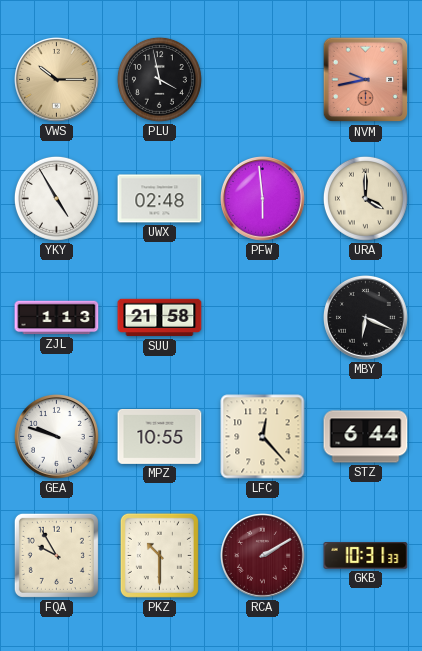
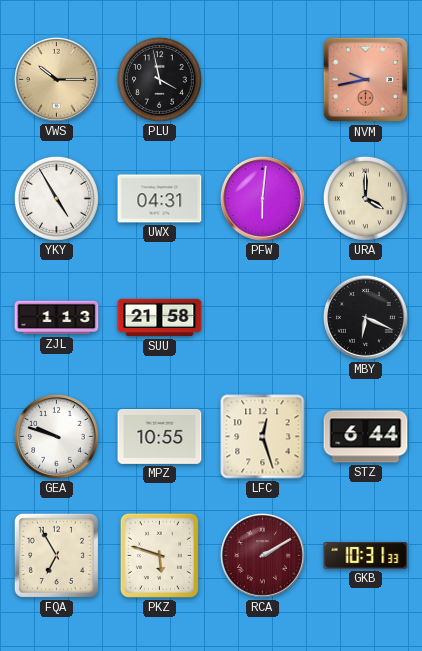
UWX: 02:48 -> 04:31 (160, 199)
PFW: 5:59 -> 6:01 (263, 199)
LFC: 12:23 -> 12:27 (263, 437)
FQA: 9:55 -> 6:55 (56, 555)
PKZ: 10:30 -> 5:48 (159, 555)
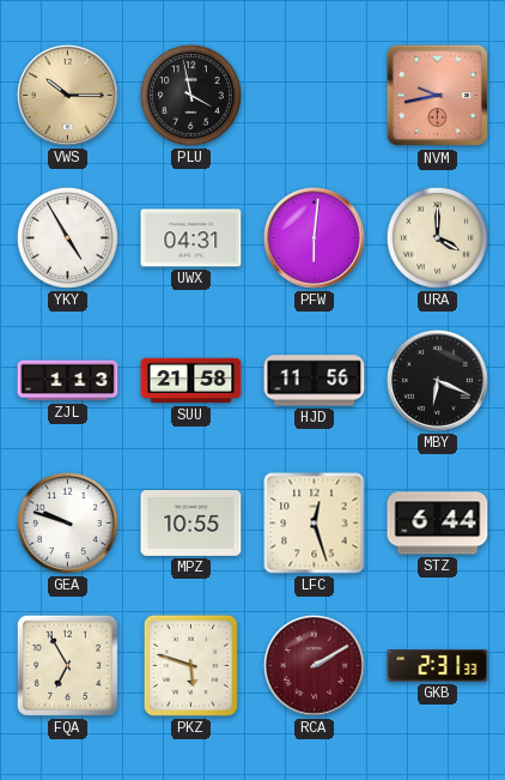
HJD: none -> 11:56 (315, 381)
GKB: 10:31 -> 2:31 (438, 666)
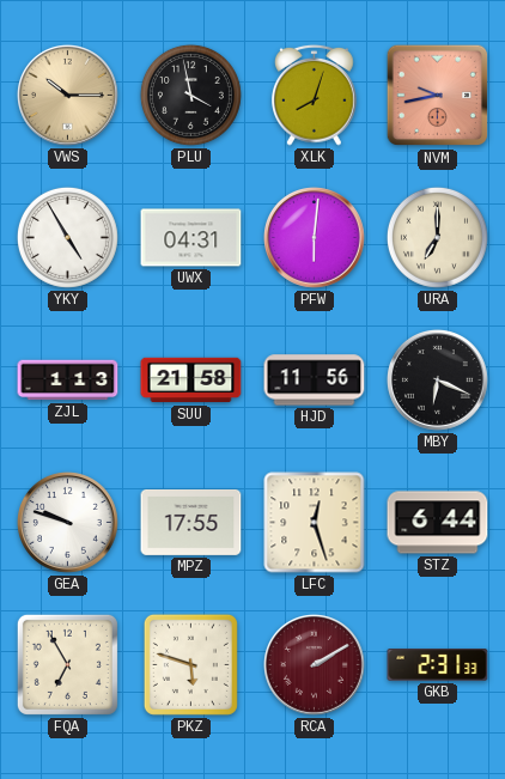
XLK: none -> 8:03 (315, 95)
URA: 4:00 -> 7:00 (437, 237)
MPZ: 10:55 -> 17:55 (191, 522)
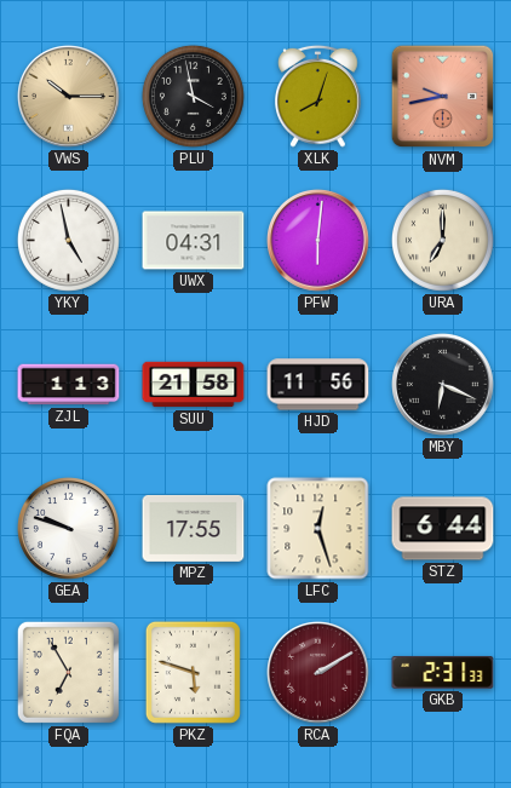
YKY: 4:55 -> 4:58 (68, 240)
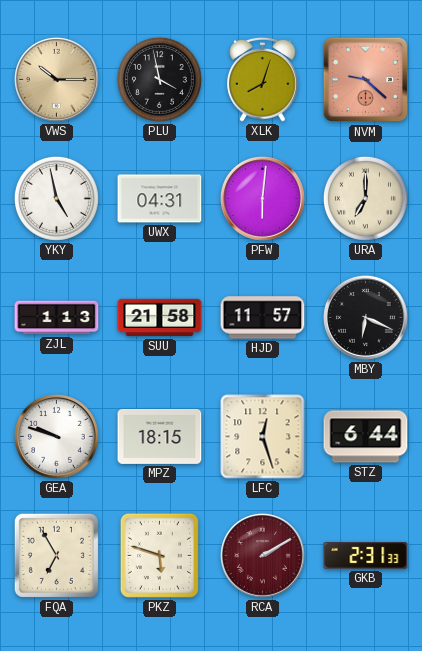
NVM: 9:43 -> 9:22 (366, 80)
HJD: 11:56 -> 11:57 (263, 318)
MPZ: 17:55 -> 18:15 (160, 436)
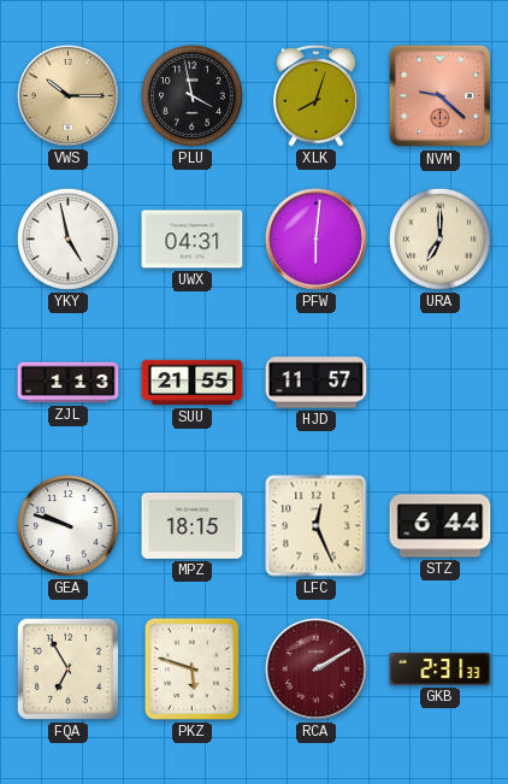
SUU: 21:58 -> 21:55 (193, 383)
MBY: 6:19 -> none (366, 318)
LFC: 12:27 -> 12:26 (317, 526)
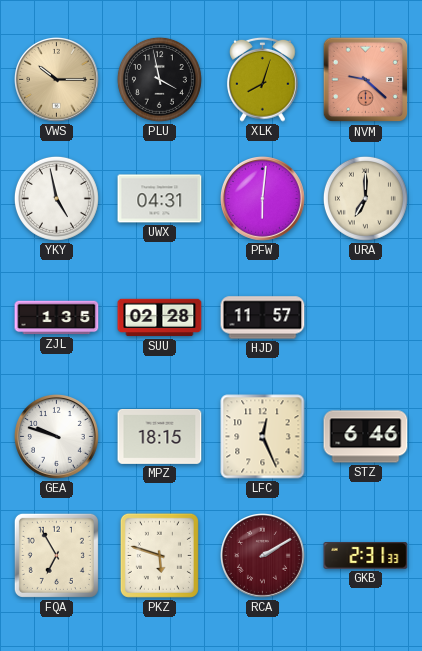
ZJL: 1:13 -> 1:35 (57, 318)
SUU: 21:55 -> 02:28 (160, 318)
STZ: 6:44 -> 6:46 (366, 437)
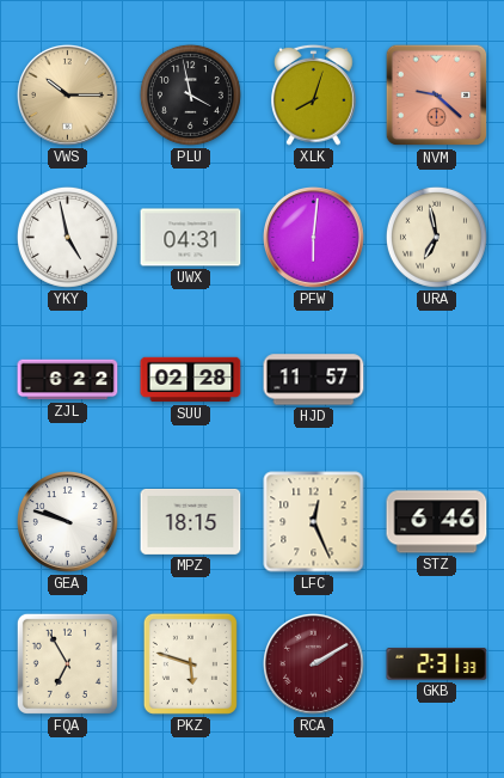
URA: 7:00 -> 6:58 (436, 237)
ZJL: 1:35 -> 6:22 (68, 380)
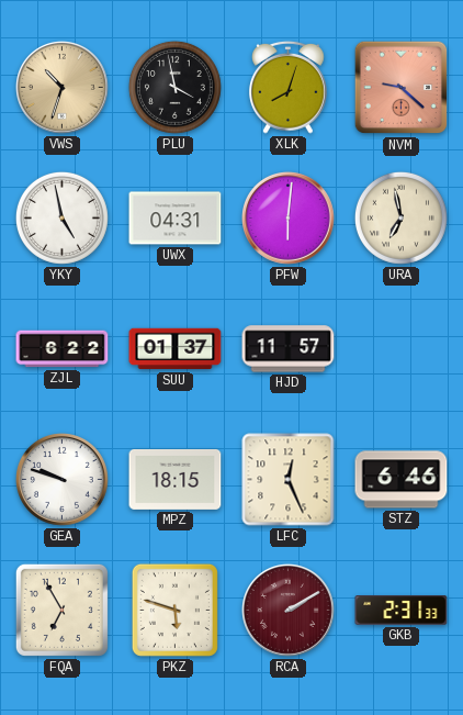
VWS: 10:15 -> 10:33 (63, 88)
SUU: 02:28 -> 01:37 (176, 349)
